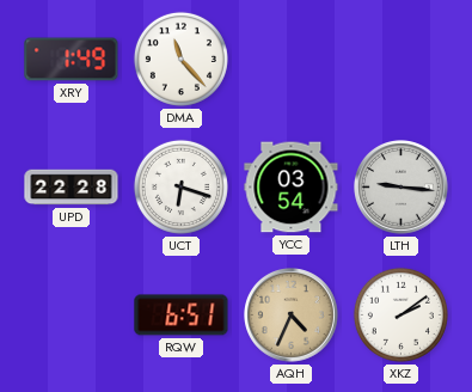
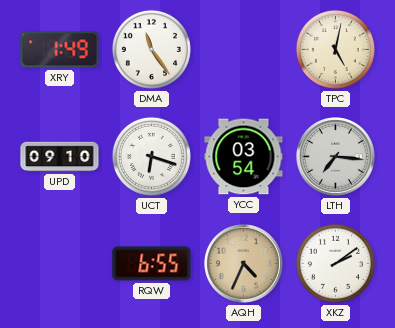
DMA: 11:23 -> 11:24 (151, 49)
TPC: none -> 5:02 (335, 49)
UPD: 22:28 -> 09:10 (60, 157)
LTH: 9:16 -> 7:16 (336, 157)
RQW: 6:51 -> 6:55 (152, 264)
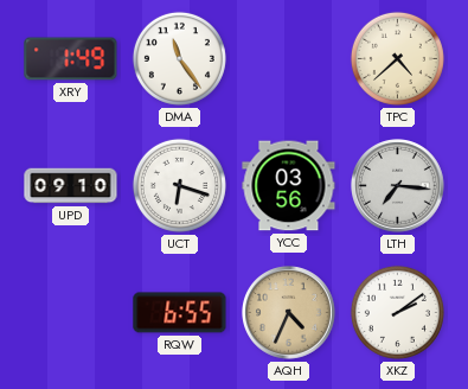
TPC: 5:02 -> 4:38 (397, 58)
YCC: 03:54 -> 03:56 (289, 186)
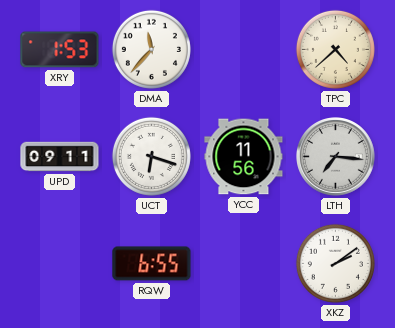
XRY: 1:49 -> 1:53 (60, 50)
DMA: 11:24 -> 11:37 (151, 49)
UPD: 09:10 -> 09:11 (60, 157)
YCC: 03:56 -> 11:56 (244, 157)
AQH: 4:34 -> none (289, 313)
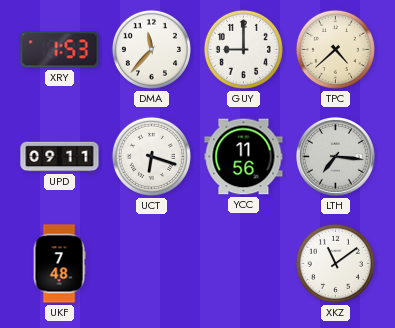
GUY: none -> 9:00 (243, 49)
UKF: none -> 7:48 (59, 264)
RQW: 6:55 -> none (152, 264)
XKZ: 2:09 -> 11:09 (335, 263)
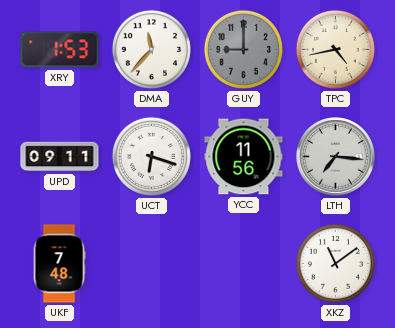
GUY dial: white -> grey (243, 49)
TPC: 4:38 -> 4:43 (335, 49)
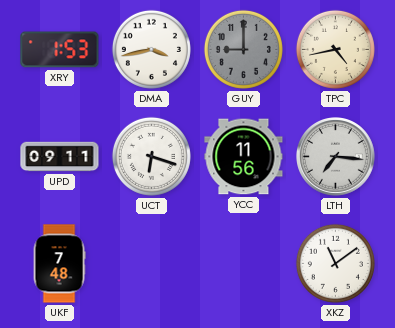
DMA: 11:37 -> 3:43 (151, 49)
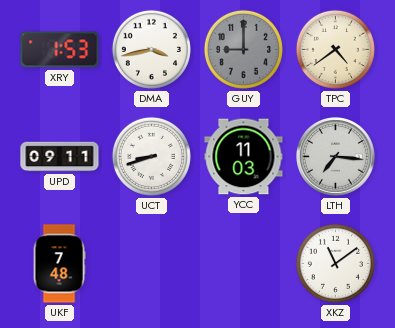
TPC: 4:43 -> 4:39 (335, 49)
UCT: 6:18 -> 8:42 (151, 156)
YCC: 11:56 -> 11:03 (244, 157)
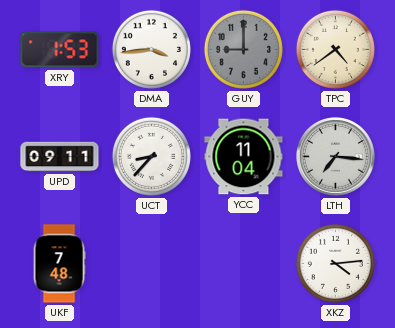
DMA: 3:43 -> 3:44 (151, 49)
UCT: 8:42 -> 8:37 (151, 156)
YCC: 11:03 -> 11:04 (244, 157)
XKZ: 11:09 -> 4:14 (335, 263)
